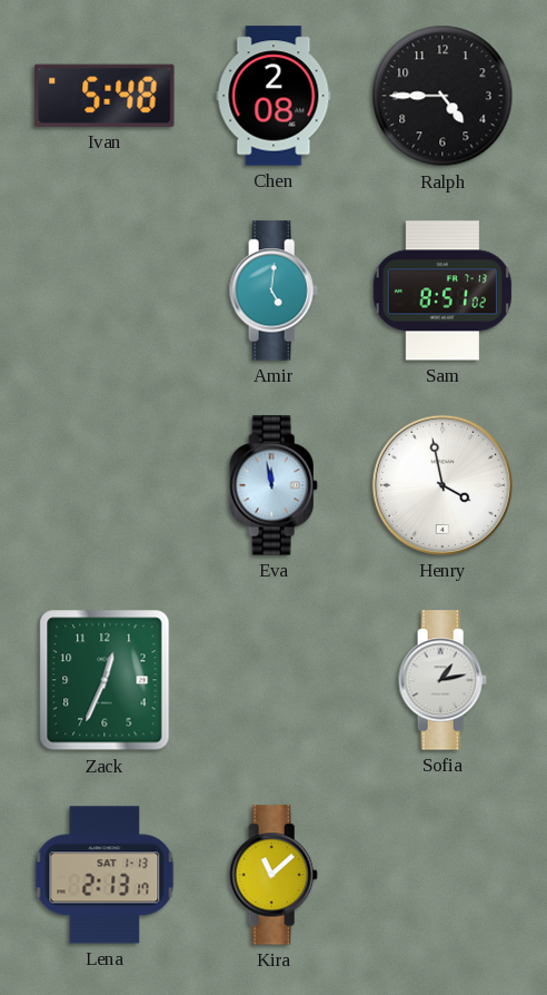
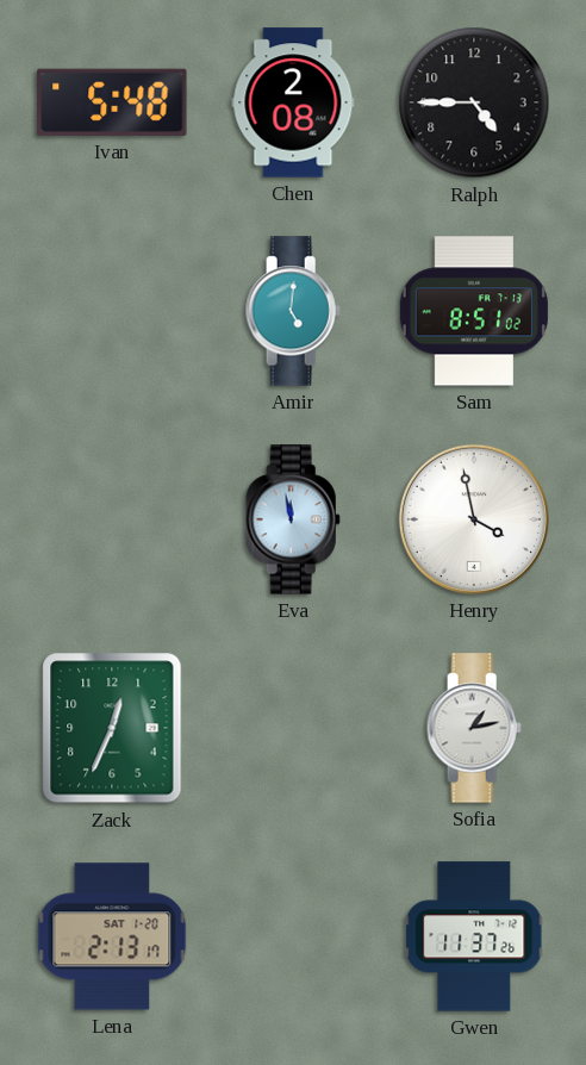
Lena date: SAT 1-13 -> SAT 1-20 (112, 936)
Kira: 11:08 -> none (273, 875)
Gwen: none -> 11:37 (474, 936)
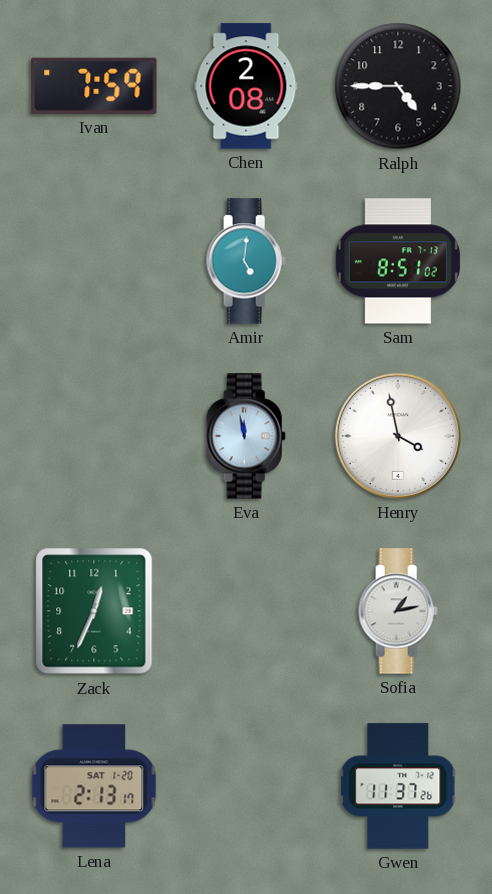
Ivan: 5:48 -> 7:59 (94, 86)
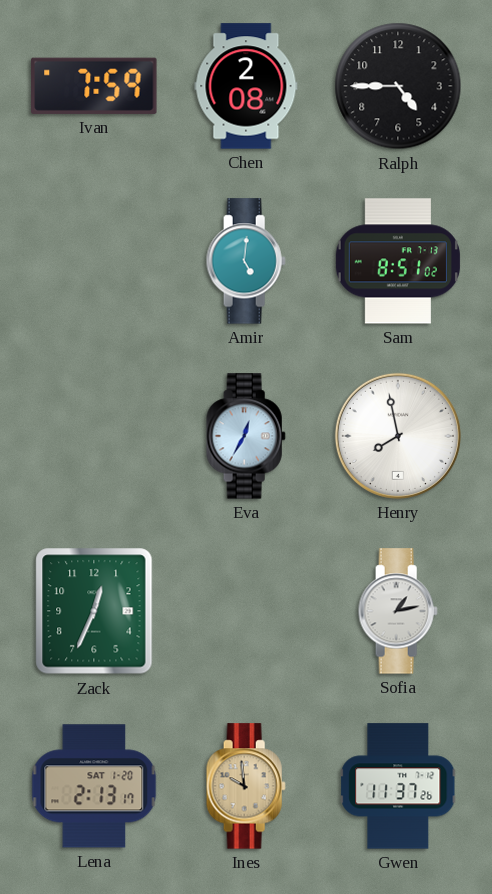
Eva: 11:58 -> 12:35 (246, 436)
Henry: 3:58 -> 7:58 (398, 436)
Ines: none -> 9:59 (246, 786)
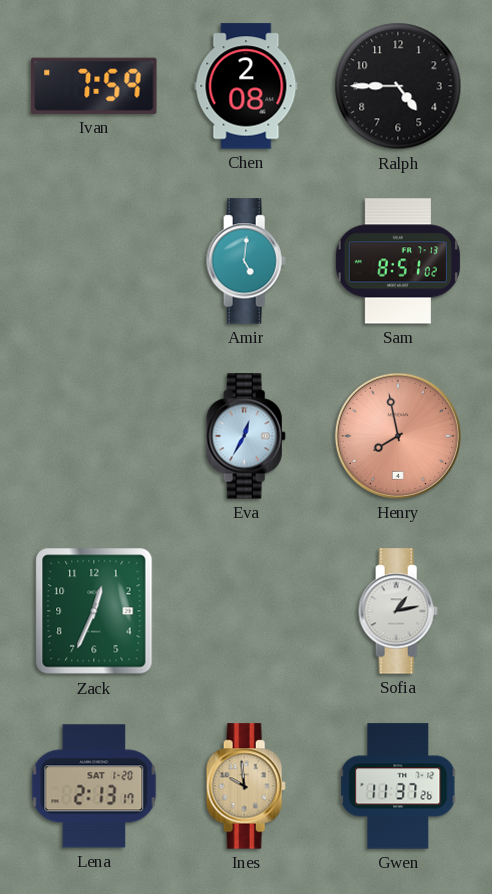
Henry dial: white -> salmon (398, 436)
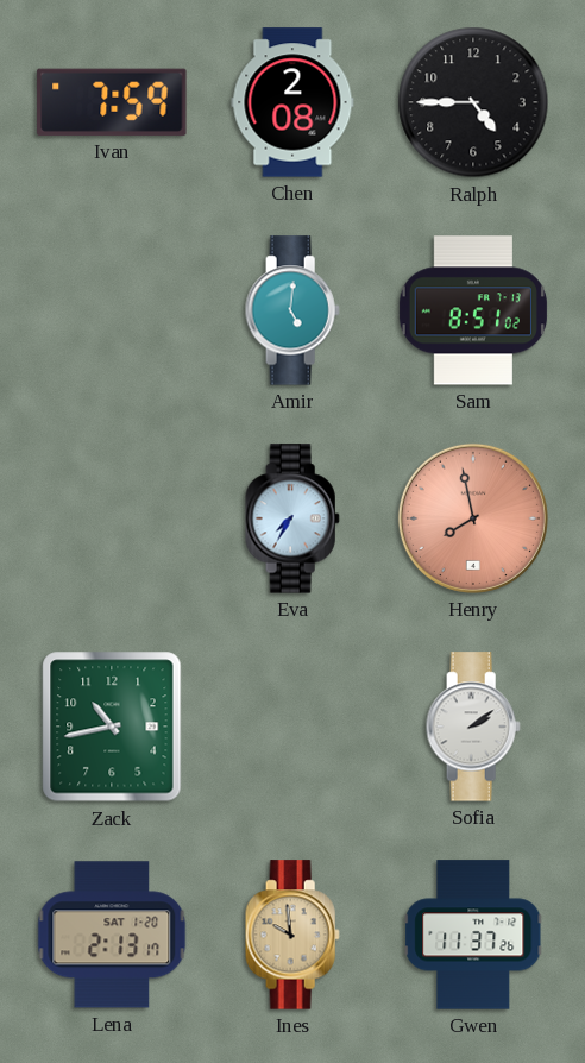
Eva: 12:35 -> 7:35 (292, 518)
Zack: 12:34 -> 10:43 (112, 727)
Sofia: 1:13 -> 2:09 (473, 727)
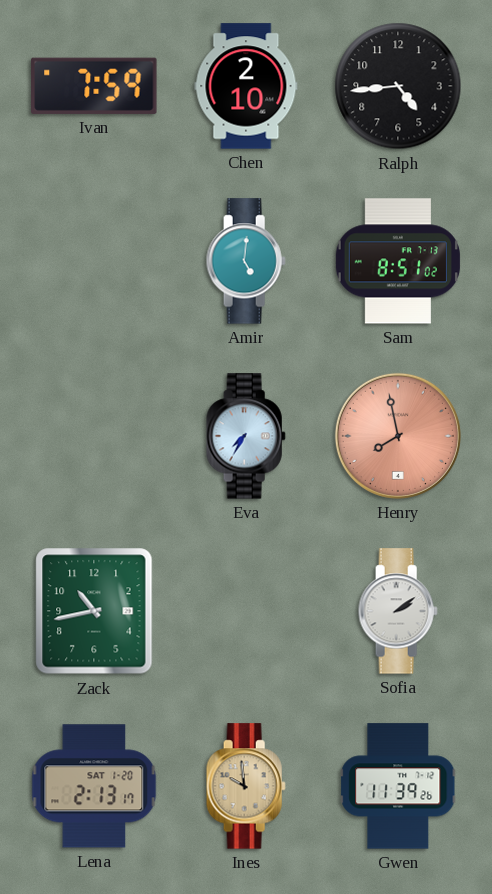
Chen: 2:08 -> 2:10 (246, 86)
Ralph: 4:45 -> 4:44 (398, 86)
Gwen: 11:37 -> 11:39 (398, 786)
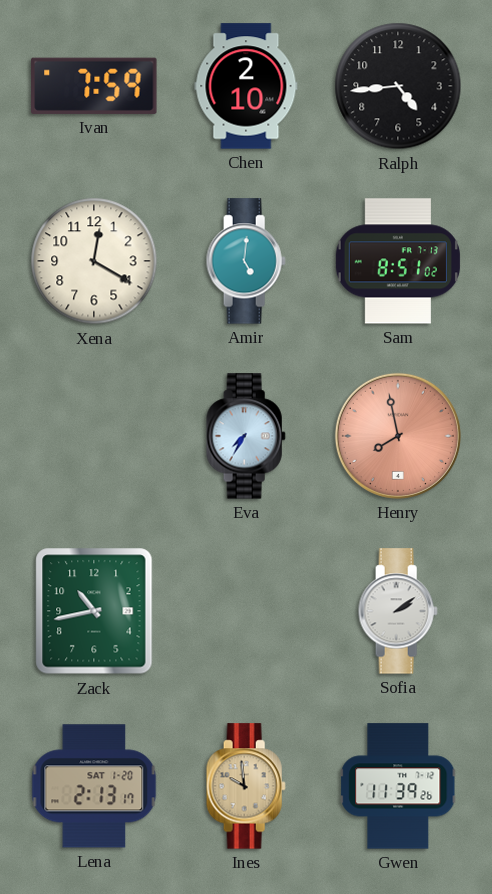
Xena: none -> 12:20 (94, 261)
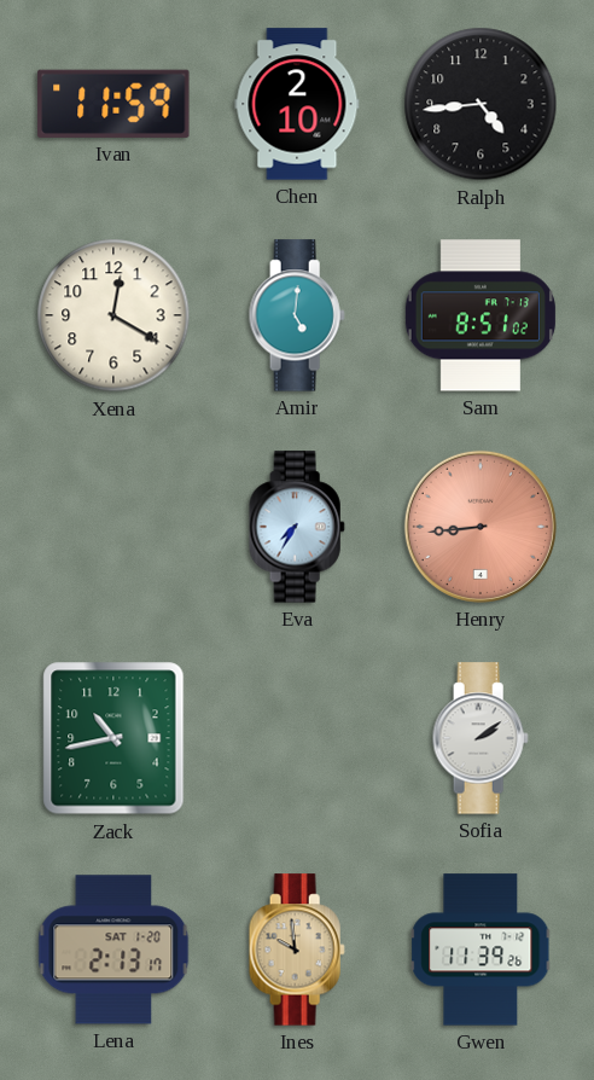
Ivan: 7:59 -> 11:59 (113, 104)
Henry: 7:58 -> 8:44 (481, 527)
